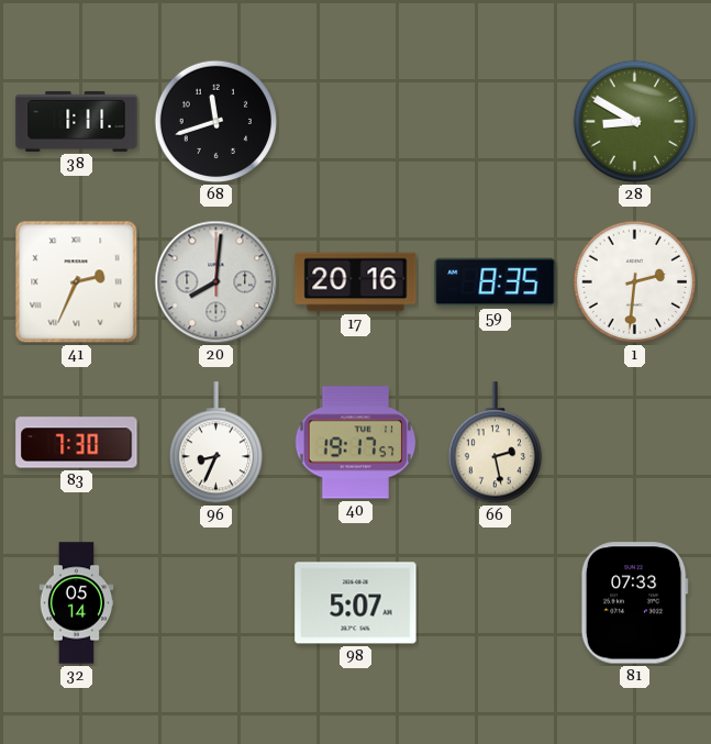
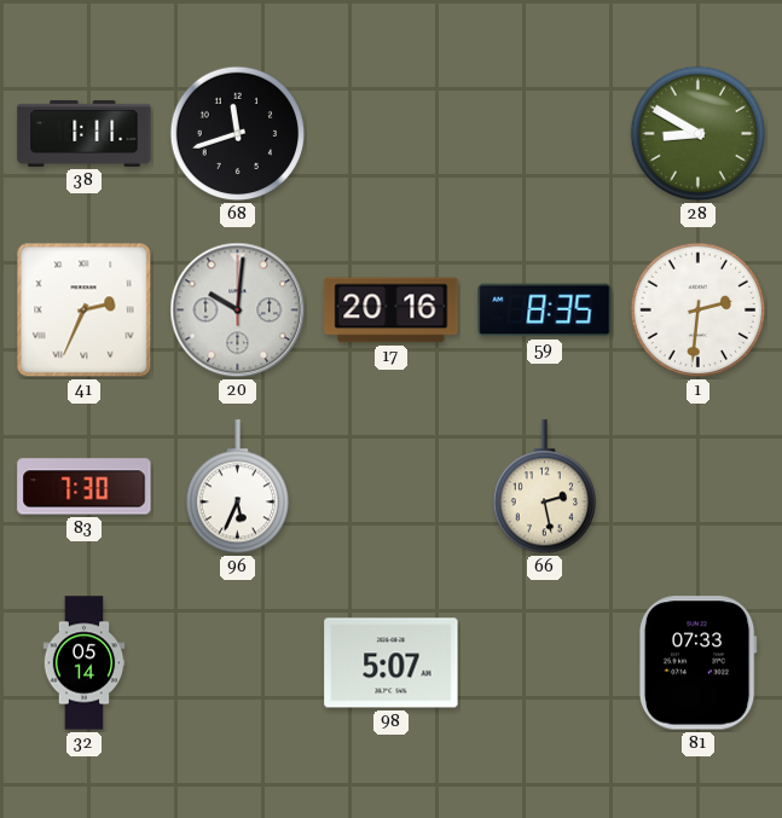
20: 8:01 -> 10:01 (238, 311)
96: 8:34 -> 5:34 (237, 487)
40: 19:17 -> none (356, 443)
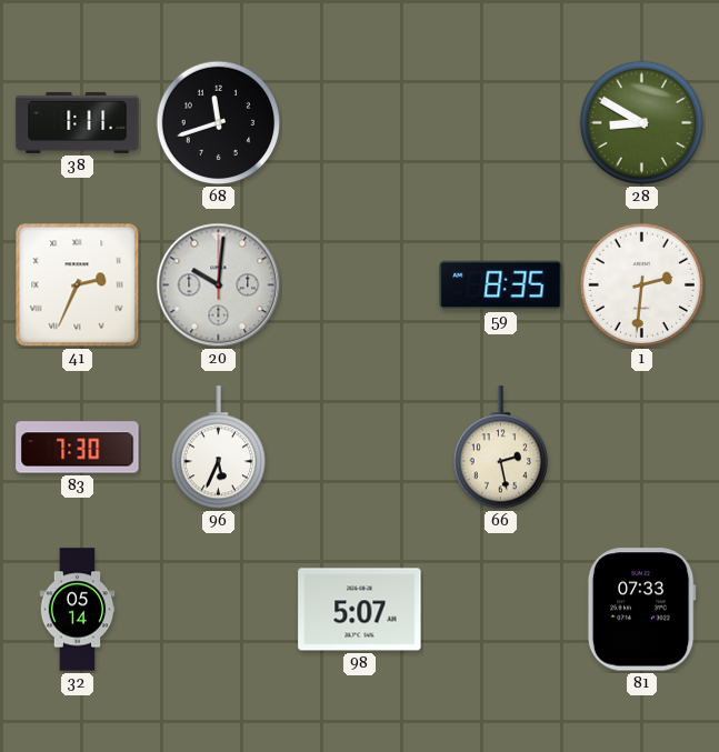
17: 20:16 -> none (392, 311)
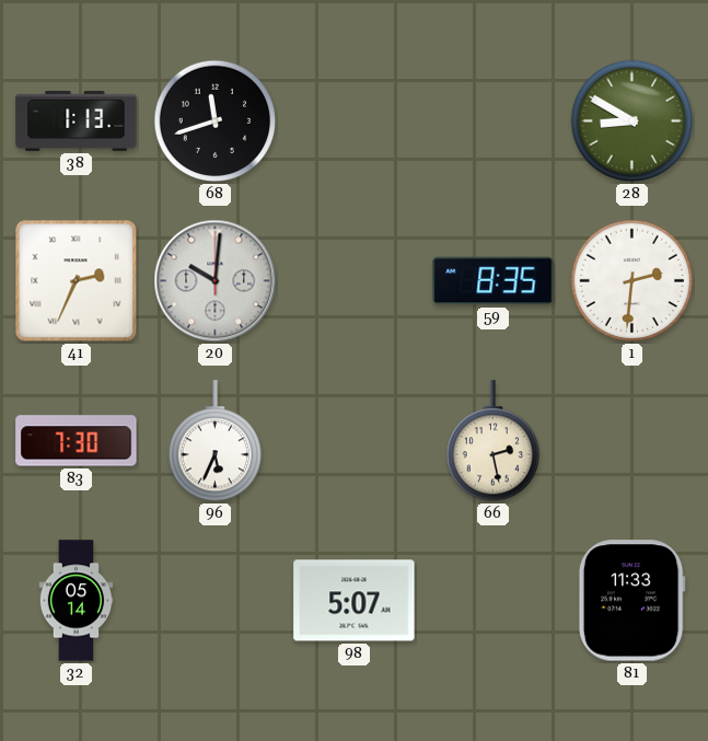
38: 1:11 -> 1:13 (77, 120)
81: 07:33 -> 11:33 (631, 601)
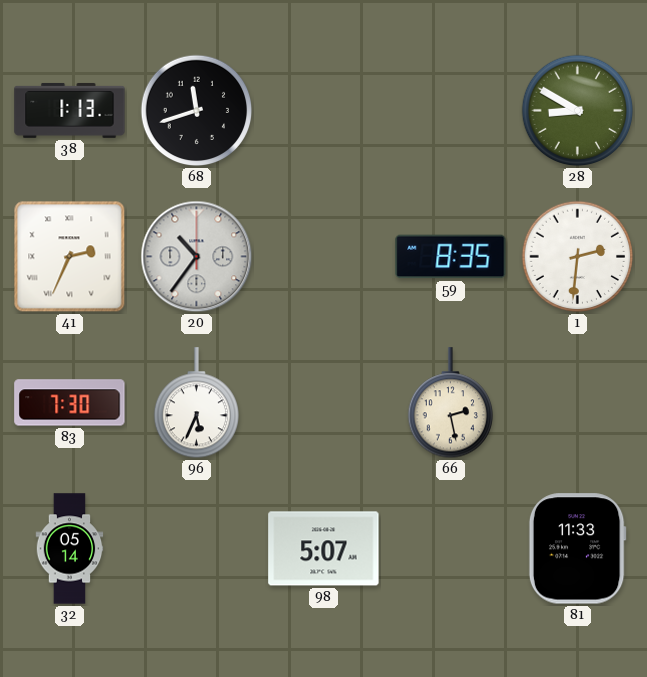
20: 10:01 -> 10:36 (197, 257)
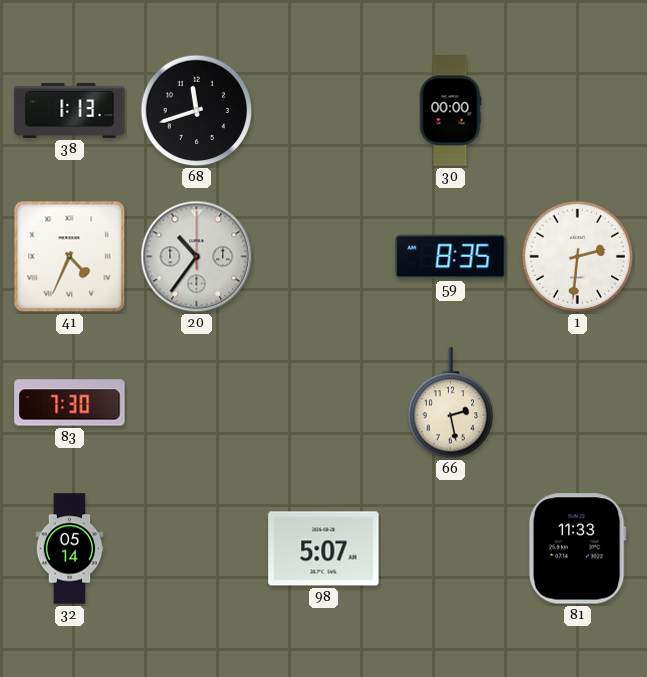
30: none -> 00:00 (450, 111)
28: 8:50 -> none (578, 111)
41: 2:34 -> 4:34 (70, 257)
96: 5:34 -> none (196, 403)
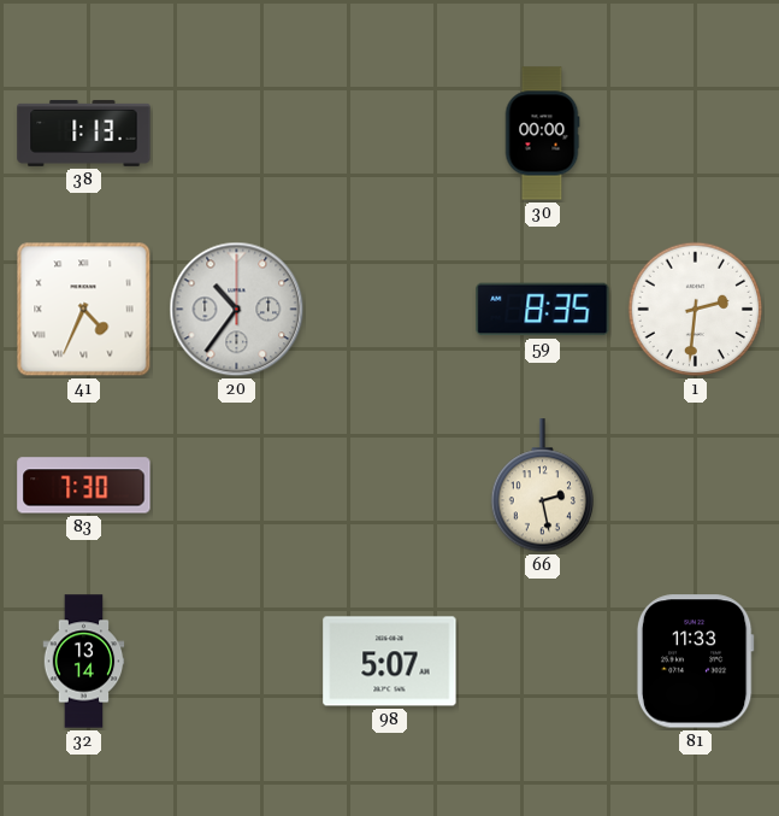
68: 11:42 -> none (197, 111)
32: 05:14 -> 13:14 (84, 662)
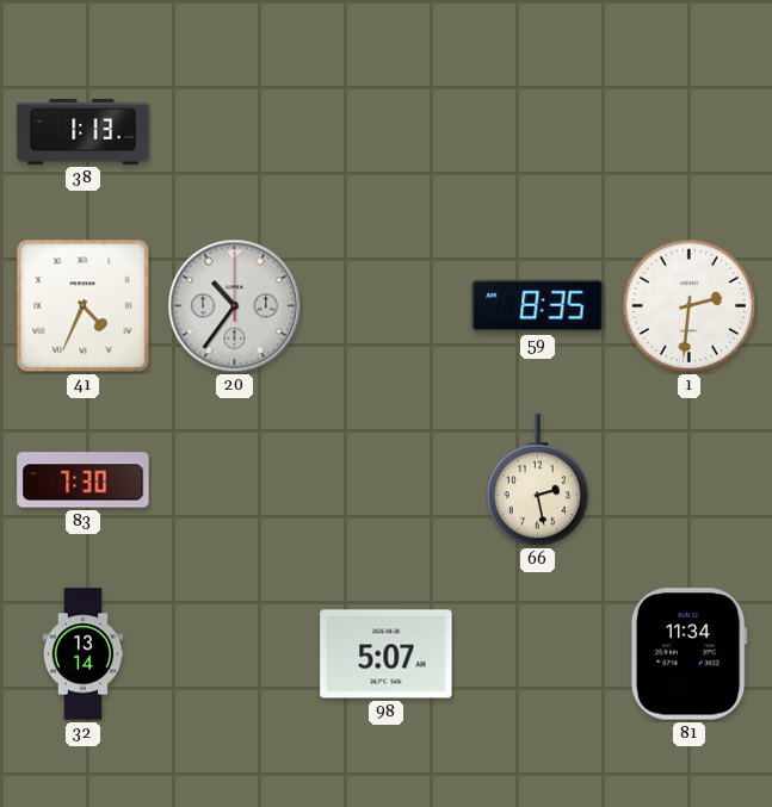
30: 00:00 -> none (542, 134)
81: 11:33 -> 11:34 (688, 654)
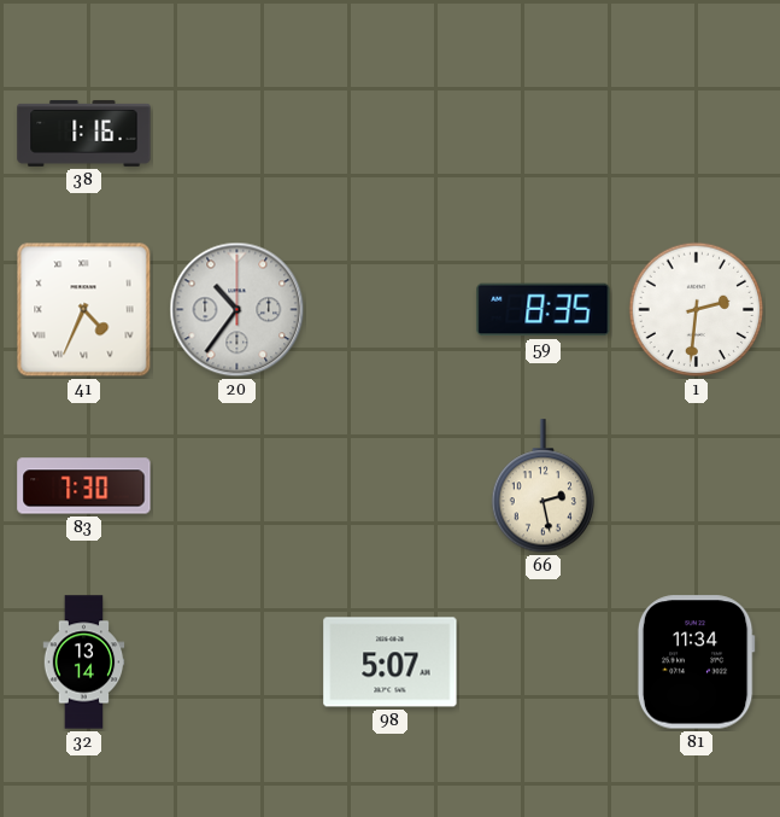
38: 1:13 -> 1:16 (84, 133)
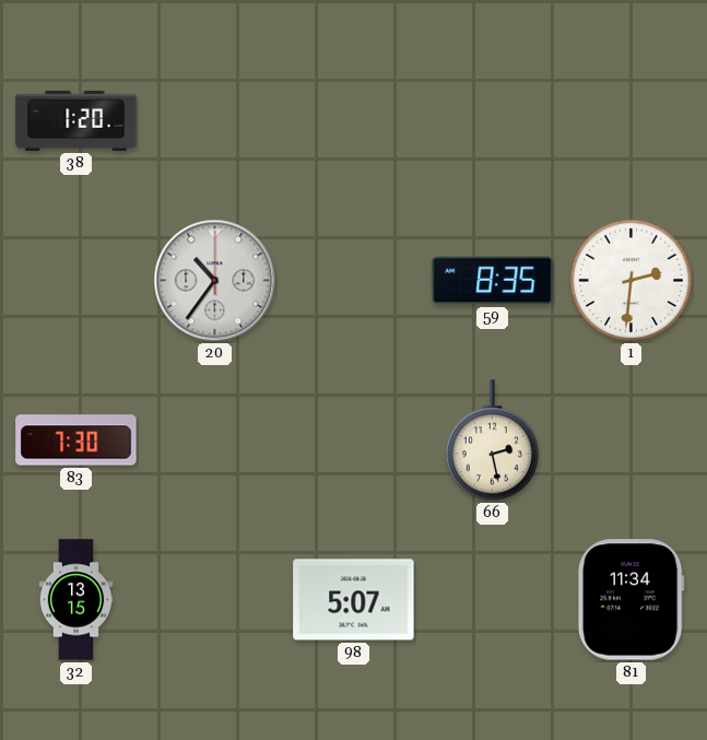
38: 1:16 -> 1:20 (76, 120)
41: 4:34 -> none (84, 310)
32: 13:14 -> 13:15 (76, 600)
